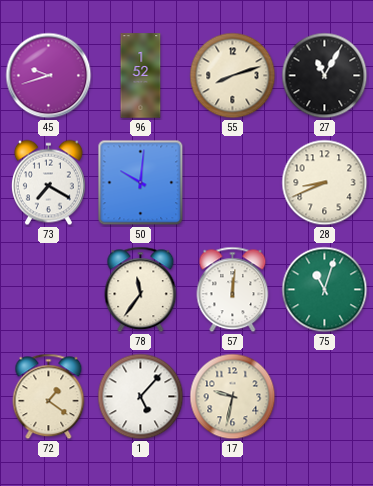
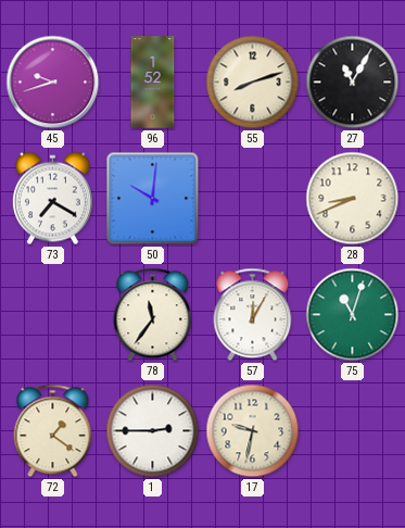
57: 12:01 -> 12:05 (253, 315)
1: 5:07 -> 2:45 (153, 431)
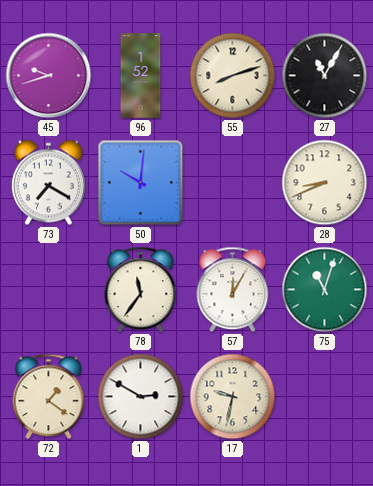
1: 2:45 -> 2:50 (141, 397)
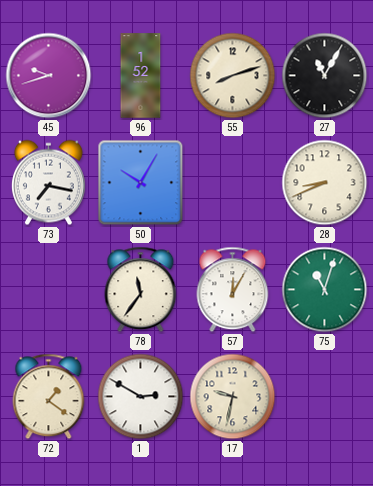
73: 7:20 -> 7:17 (48, 183)
50: 10:01 -> 10:05 (141, 183)
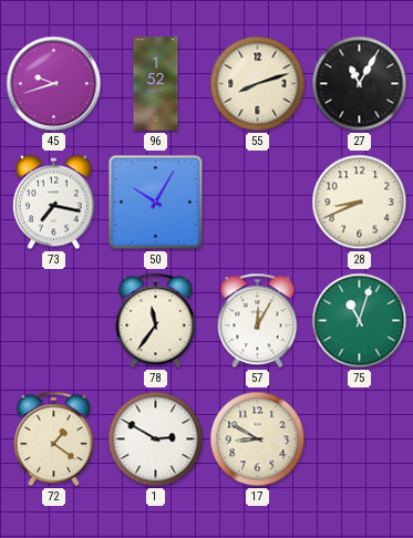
17: 9:32 -> 8:50 (258, 439)
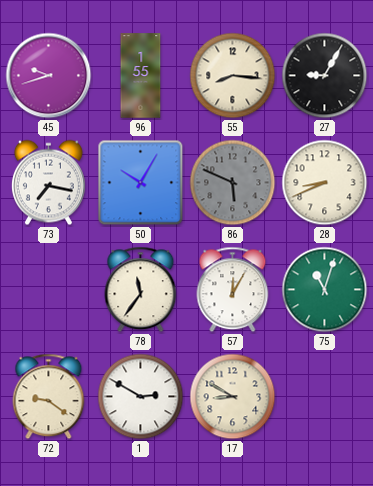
96: 1:52 -> 1:55 (141, 76)
55: 8:12 -> 8:16 (233, 76)
27: 11:05 -> 9:05 (325, 76)
86: none -> 5:49 (233, 183)
72: 1:21 -> 9:21 (49, 397)
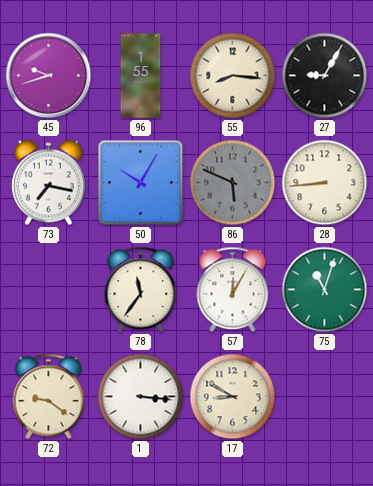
28: 8:41 -> 8:44 (325, 183)
1: 2:50 -> 3:16 (141, 397)
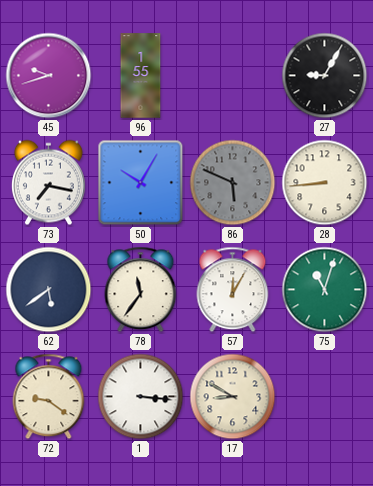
55: 8:16 -> none (233, 76)
62: none -> 5:39 (49, 290)
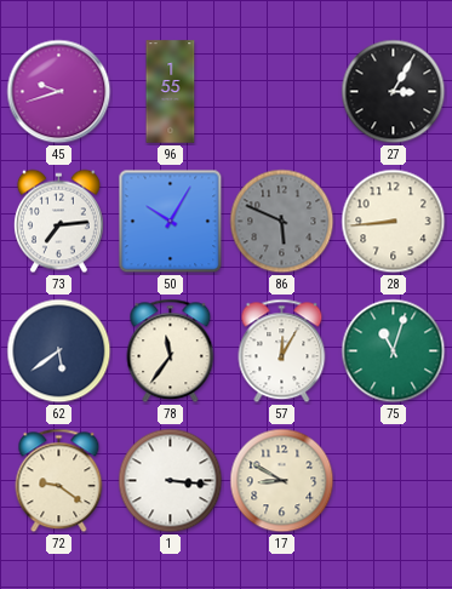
27: 9:05 -> 3:05 (394, 92)
73: 7:17 -> 7:14 (58, 222)
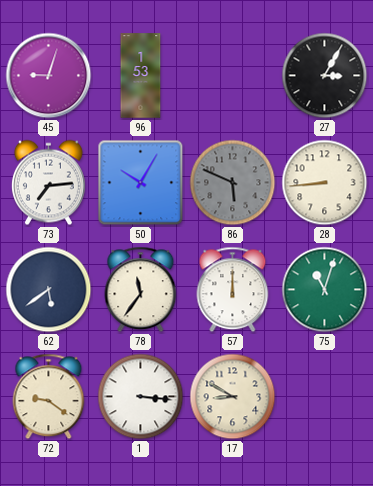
45: 9:42 -> 9:03 (49, 76)
96: 1:55 -> 1:53 (141, 76)
57: 12:05 -> 12:00 (233, 290)
